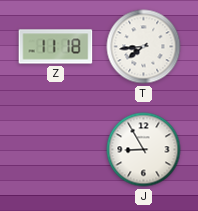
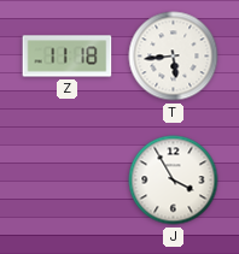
T: 7:44 -> 5:44 (174, 57)
J: 8:55 -> 3:55 (174, 181)
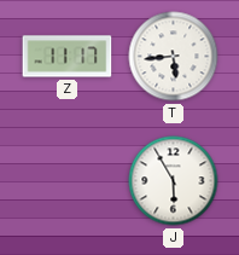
Z: 11:18 -> 11:17 (68, 57)
J: 3:55 -> 5:55 (174, 181)
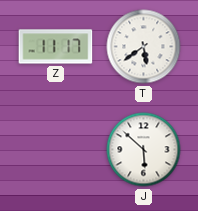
T: 5:44 -> 5:39 (144, 47)
J: 5:55 -> 5:52 (144, 150)
